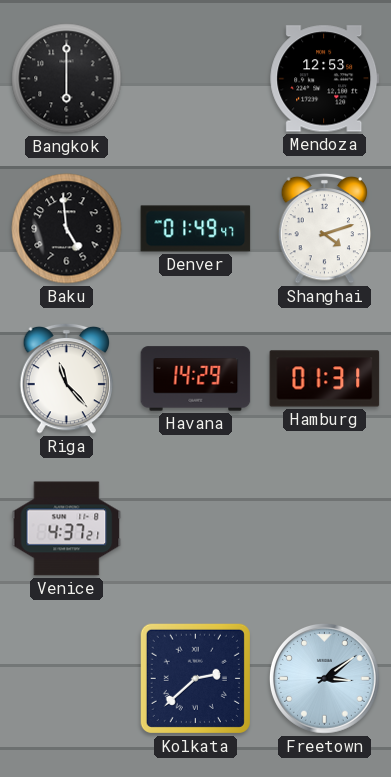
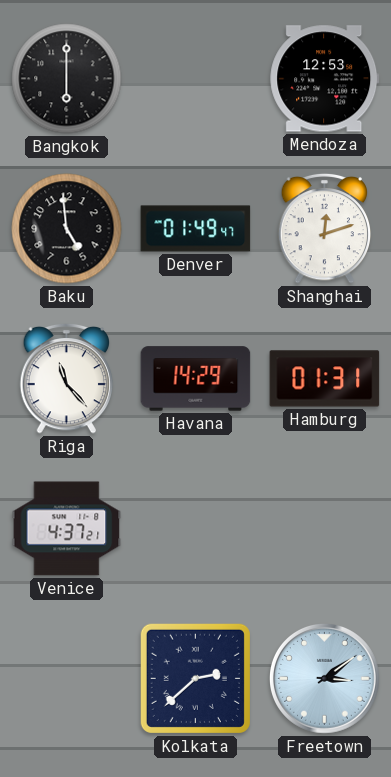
Shanghai: 4:12 -> 12:12 (325, 228)
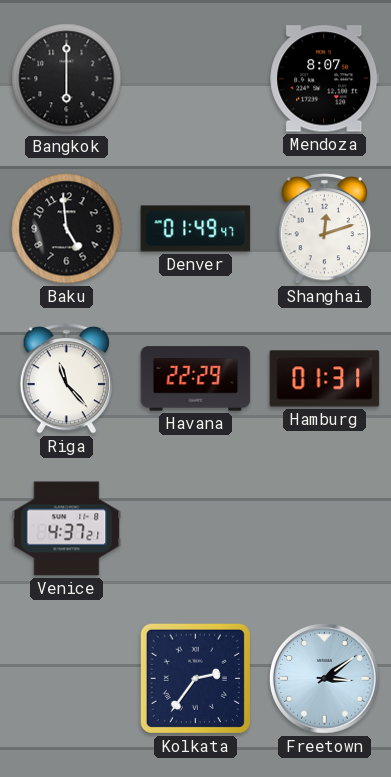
Mendoza: 12:53 -> 8:07 (325, 79)
Havana: 14:29 -> 22:29 (196, 379)
Kolkata: 2:38 -> 2:36 (195, 678)
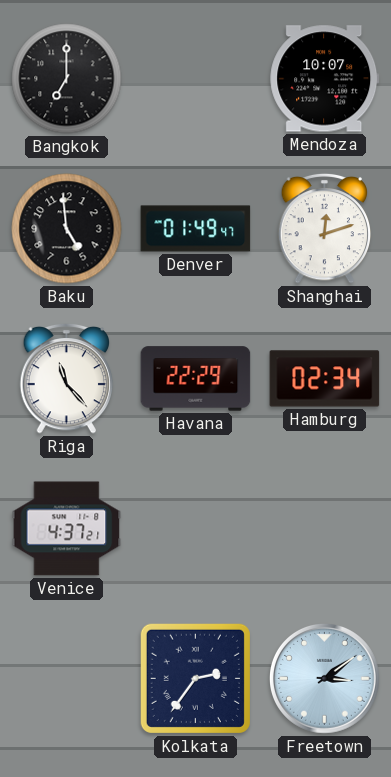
Bangkok: 6:00 -> 7:00 (67, 79)
Mendoza: 8:07 -> 10:07 (325, 79)
Hamburg: 01:31 -> 02:34 (325, 379)
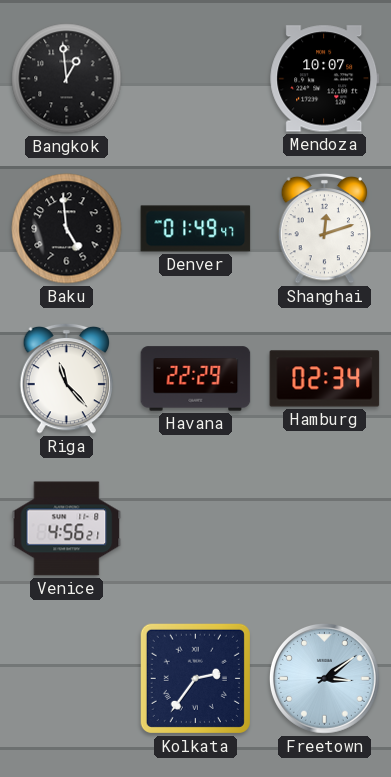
Bangkok: 7:00 -> 12:59 (67, 79)
Venice: 4:37 -> 4:56 (67, 529)
